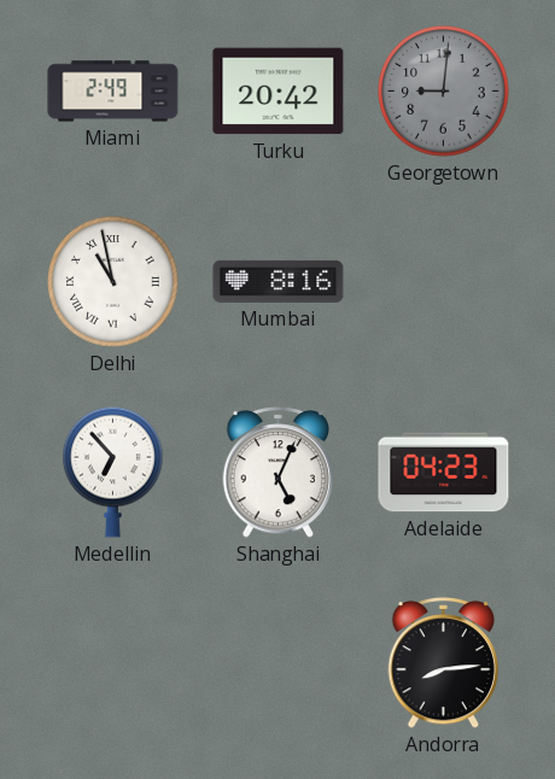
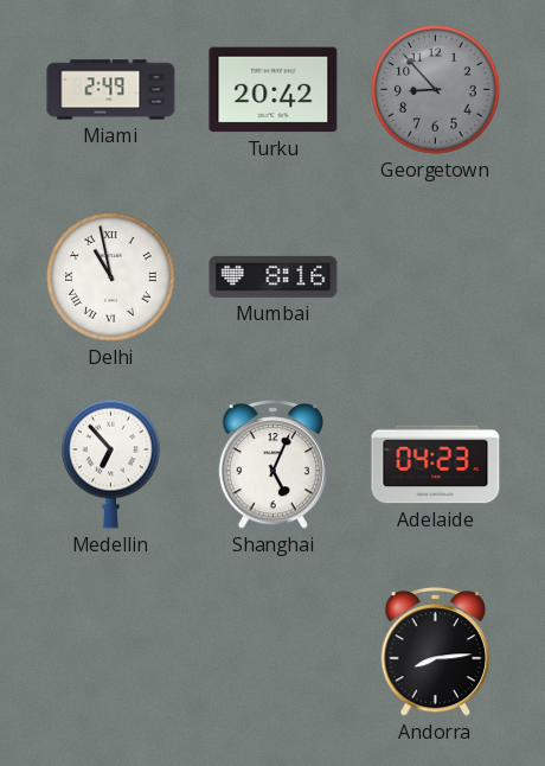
Georgetown: 9:01 -> 8:53 (436, 90)
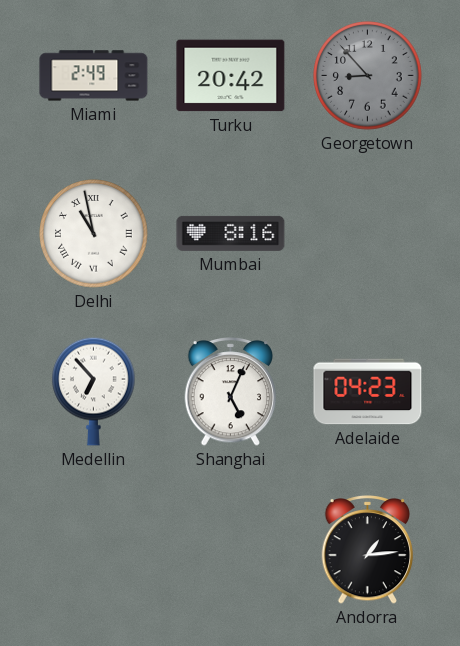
Andorra: 8:14 -> 1:14 (368, 550)
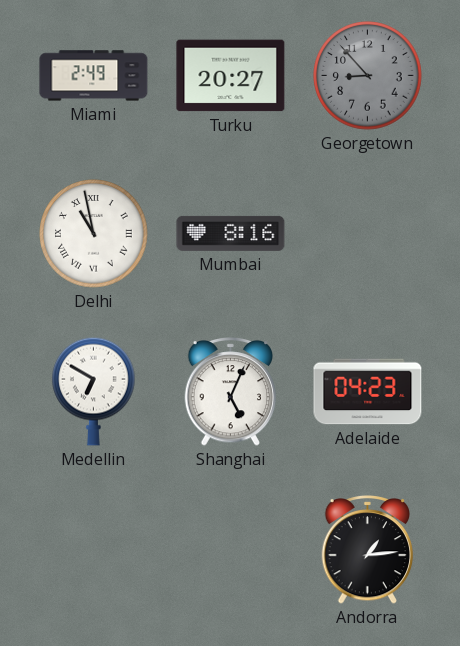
Turku: 20:42 -> 20:27 (231, 76)
Medellin: 6:53 -> 6:50 (94, 391)
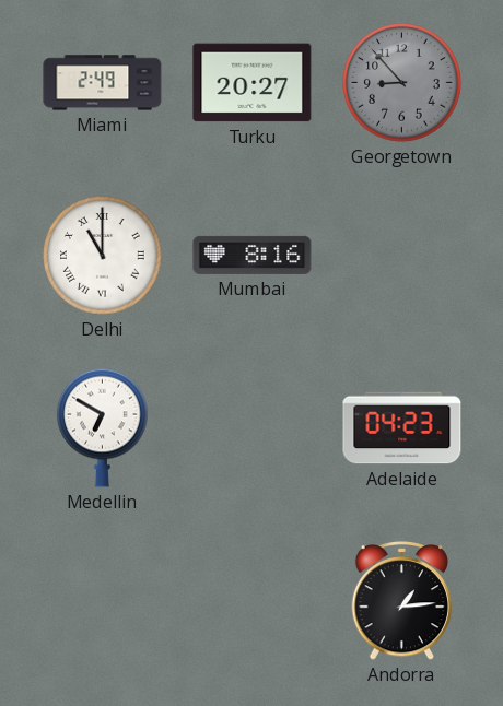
Delhi: 10:58 -> 11:00 (103, 256)
Shanghai: 5:04 -> none (231, 392)
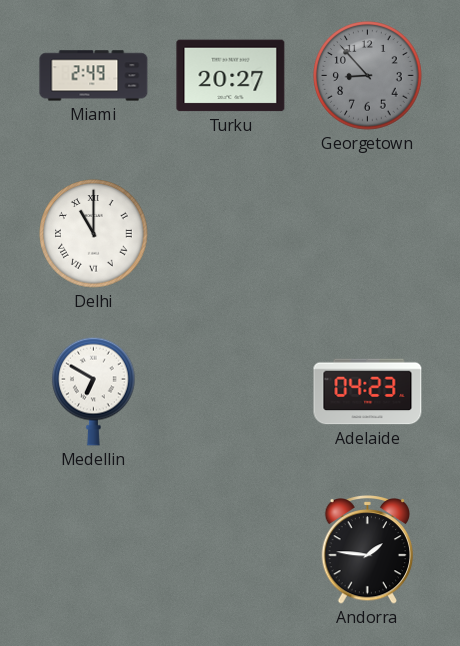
Mumbai: 8:16 -> none (253, 255)
Andorra: 1:14 -> 1:46 (368, 550)
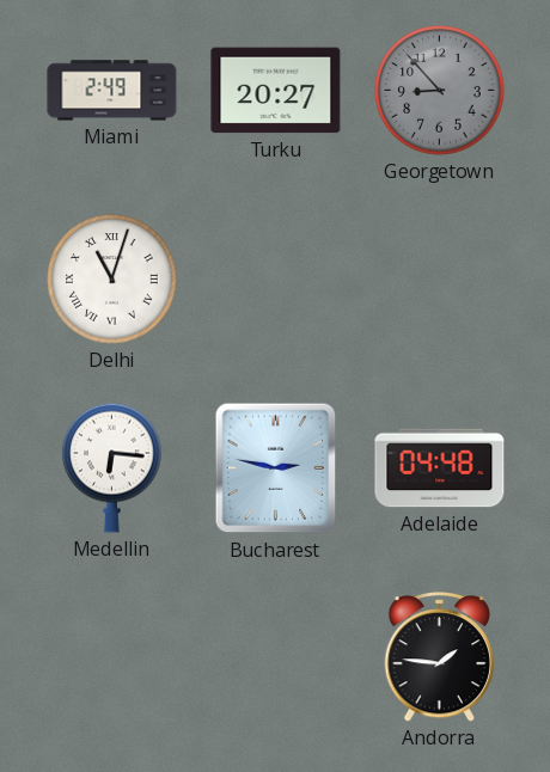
Delhi: 11:00 -> 11:03 (112, 280)
Medellin: 6:50 -> 6:16 (112, 467)
Bucharest: none -> 2:47 (276, 468)
Adelaide: 04:23 -> 04:48 (440, 468)
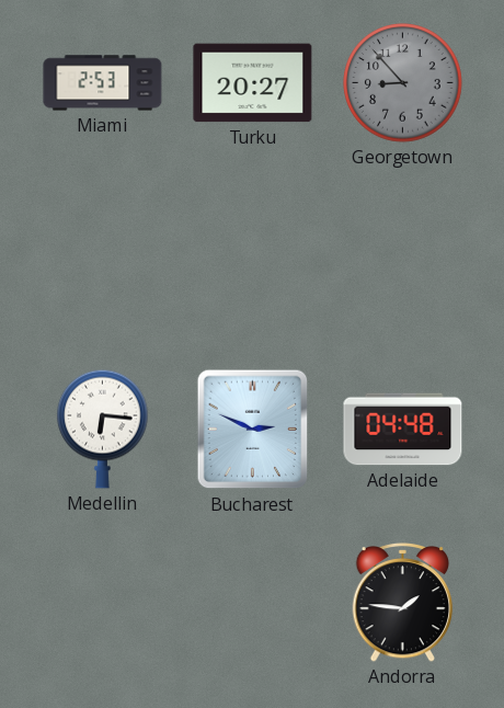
Miami: 2:49 -> 2:53 (103, 83)
Delhi: 11:03 -> none (112, 280)
Bucharest: 2:47 -> 2:49 (253, 430)
